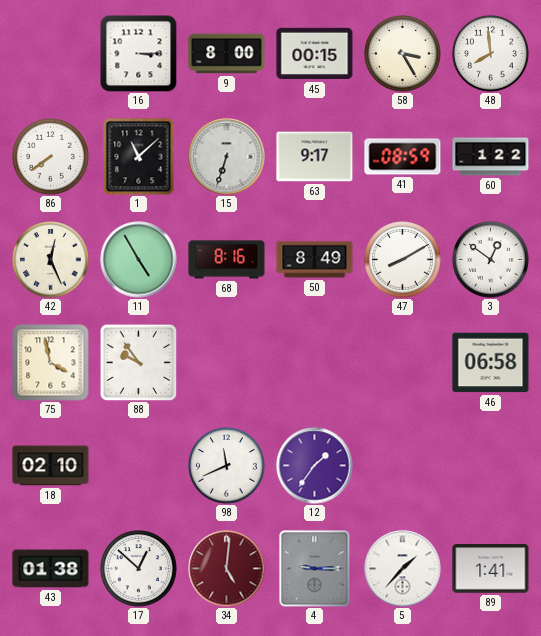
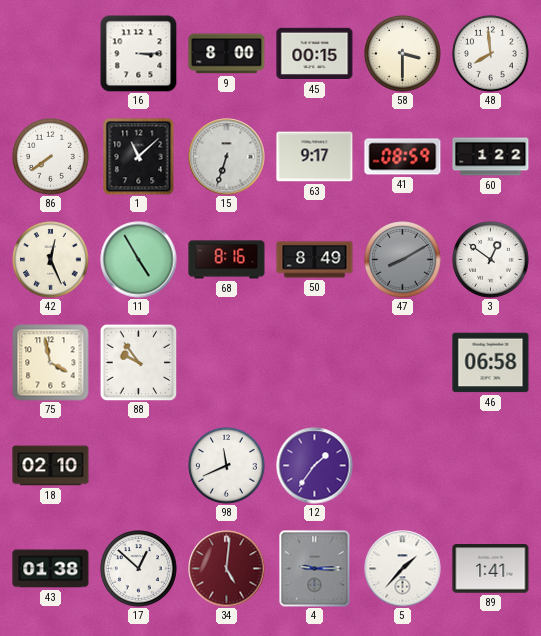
58: 3:25 -> 3:30 (403, 54)
47 dial: white -> grey (403, 260)
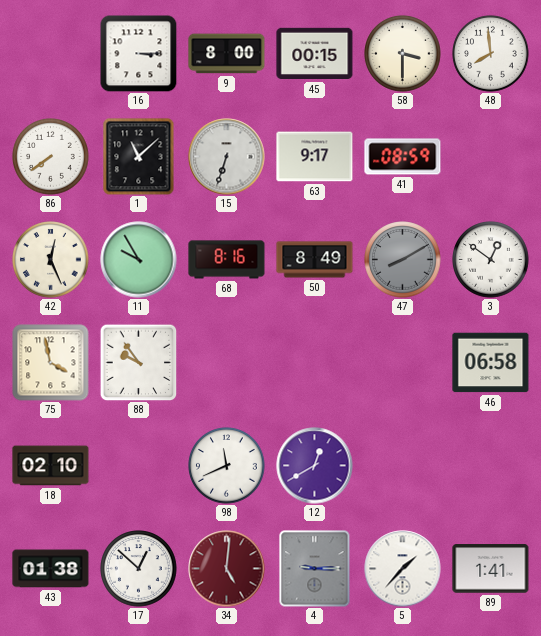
60: 1:22 -> none (491, 157)
11: 4:55 -> 9:55 (139, 260)
12: 1:36 -> 12:40 (315, 466)
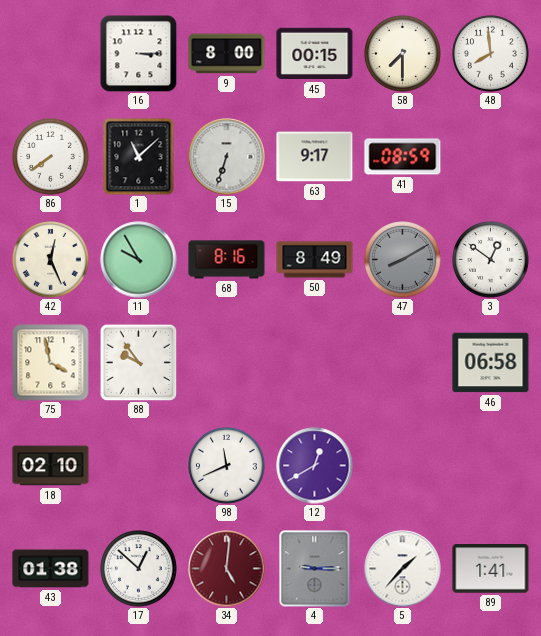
58: 3:30 -> 7:30 (403, 54)
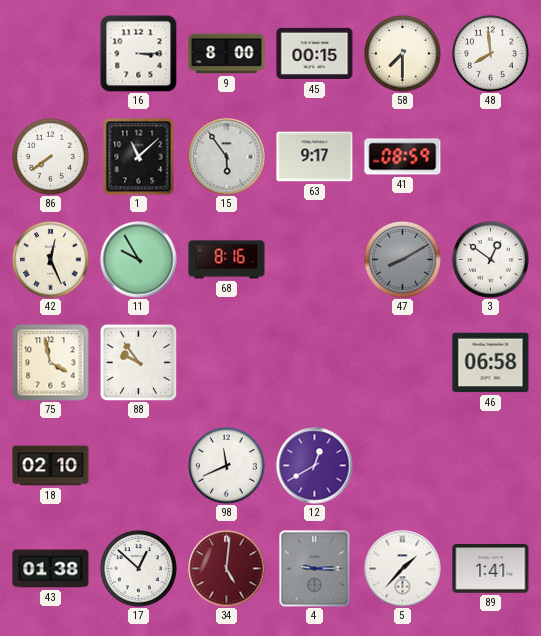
15: 6:33 -> 5:54 (227, 157)
50: 8:49 -> none (315, 260)
